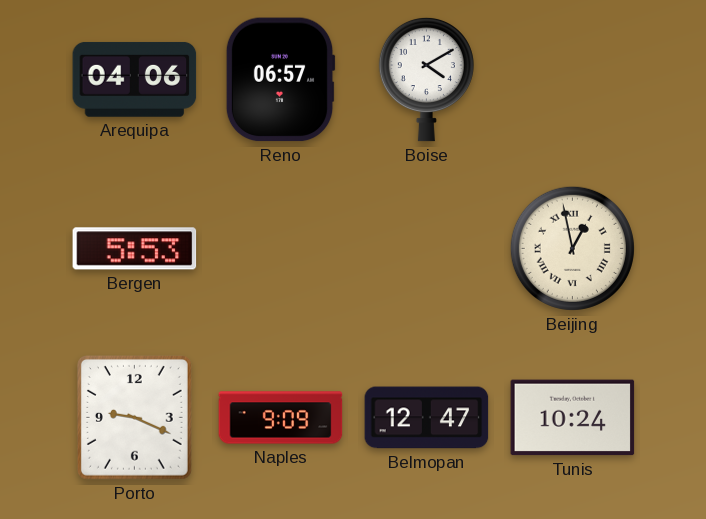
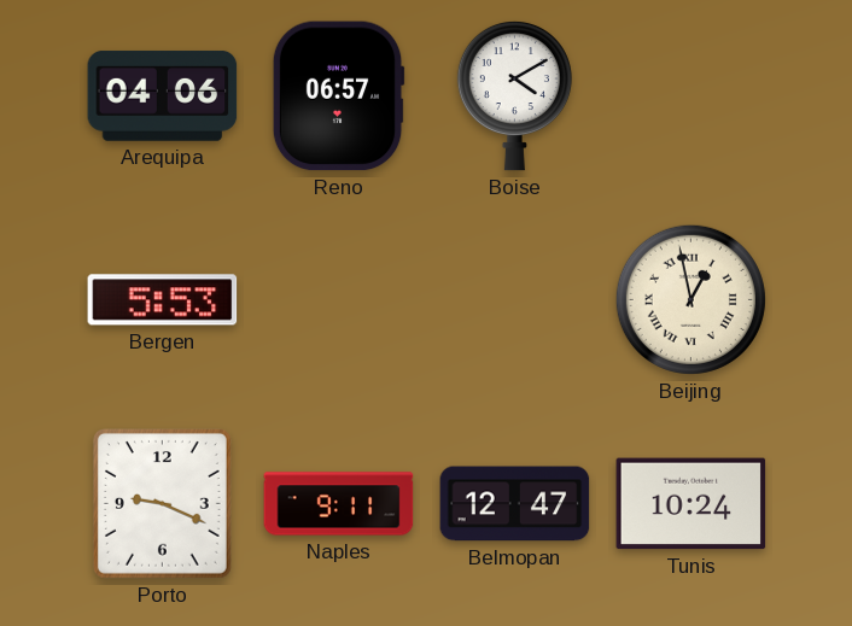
Naples: 9:09 -> 9:11 (339, 504)
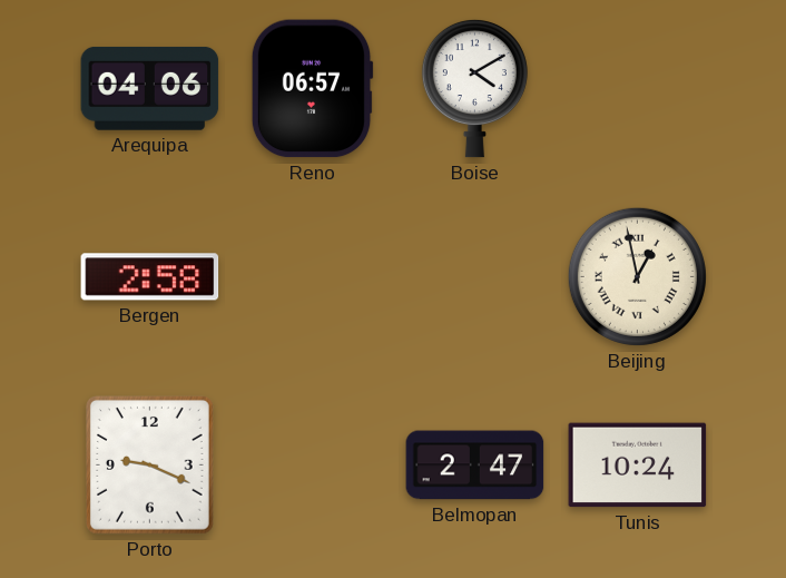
Bergen: 5:53 -> 2:58 (150, 277)
Naples: 9:11 -> none (339, 504)
Belmopan: 12:47 -> 2:47 (475, 466)
